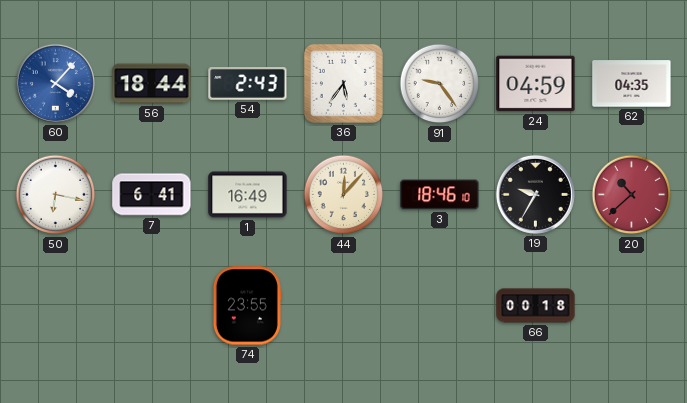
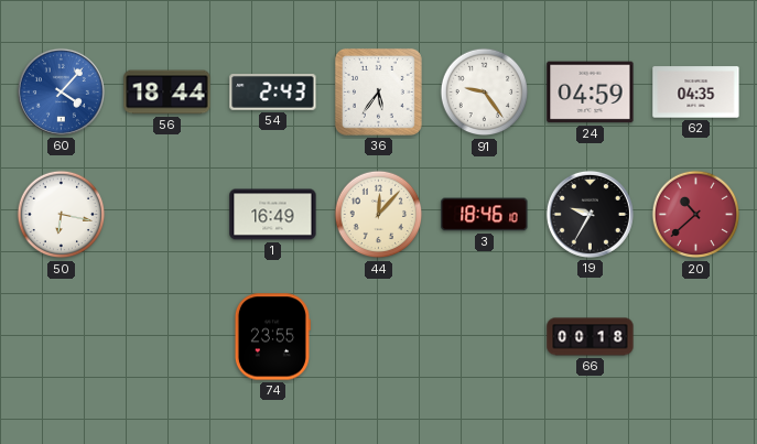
7: 6:41 -> none (152, 195)
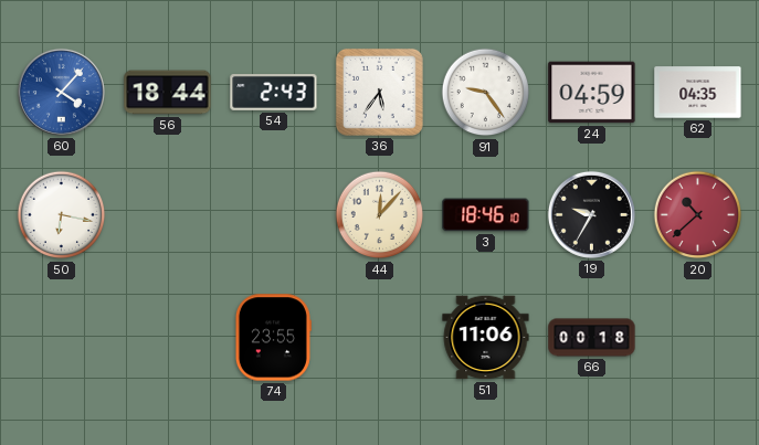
1: 16:49 -> none (273, 215)
51: none -> 11:06 (486, 338)
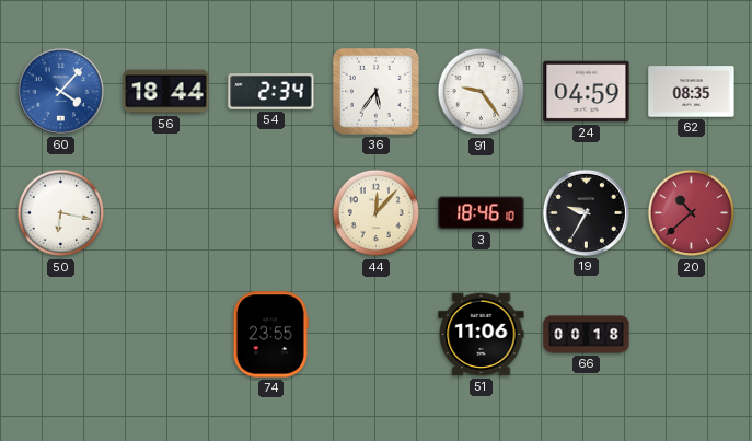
54: 2:43 -> 2:34 (271, 92)
62: 04:35 -> 08:35 (692, 92)
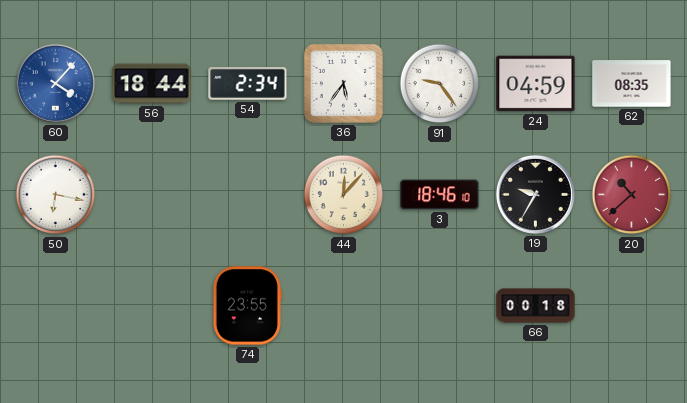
51: 11:06 -> none (482, 335)
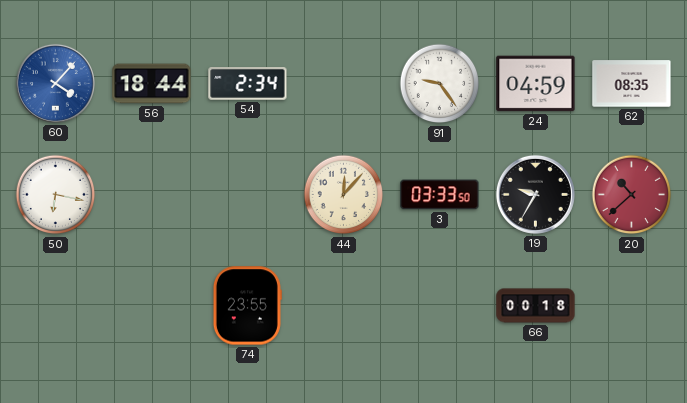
36: 5:36 -> none (343, 83)
3: 18:46 -> 03:33 (440, 195)
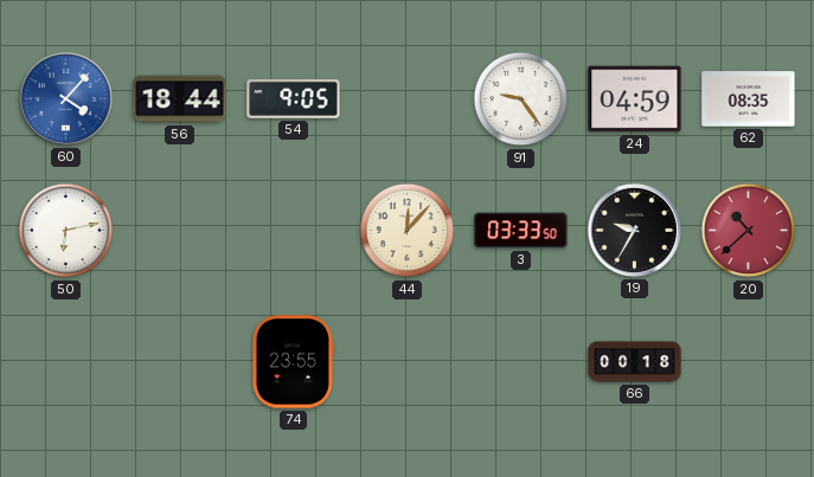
54: 2:34 -> 9:05 (294, 99)
50: 6:17 -> 6:13 (66, 231)
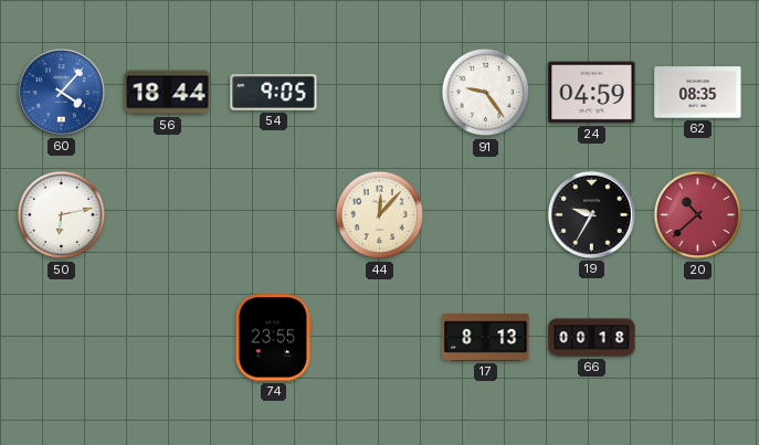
3: 03:33 -> none (521, 231)
17: none -> 8:13 (486, 338)
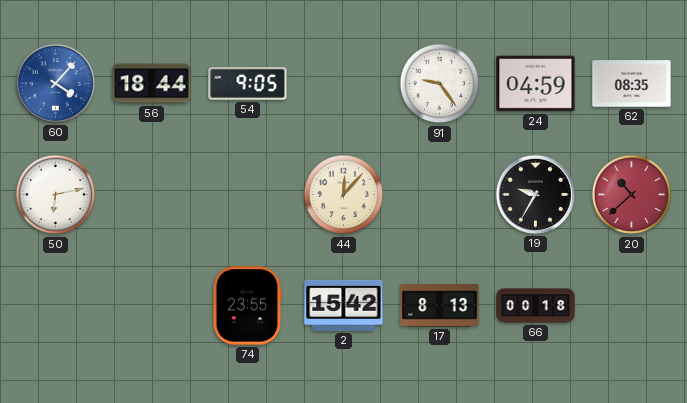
2: none -> 15:42 (344, 305)
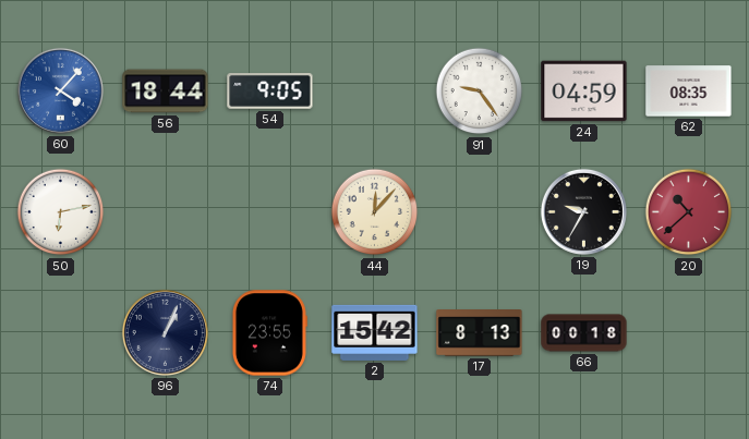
96: none -> 1:04 (165, 332)
